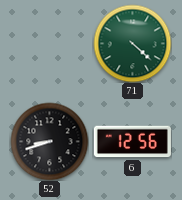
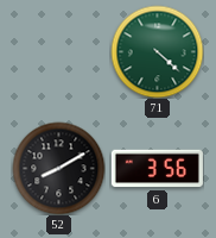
52: 8:42 -> 8:10 (58, 168)
6: 12:56 -> 3:56 (157, 169)
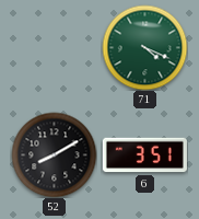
71: 4:22 -> 4:19 (144, 47)
6: 3:56 -> 3:51 (144, 155)
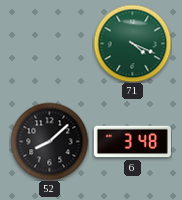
52: 8:10 -> 8:08 (49, 141)
6: 3:51 -> 3:48 (132, 142)
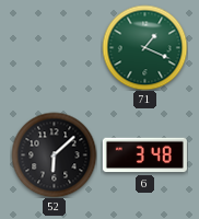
71: 4:19 -> 1:19 (144, 47)
52: 8:08 -> 6:08 (54, 154)
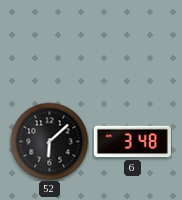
71: 1:19 -> none (144, 47)
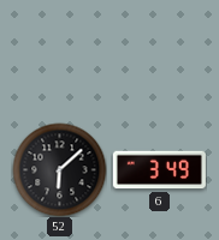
6: 3:48 -> 3:49 (159, 170)
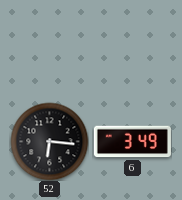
52: 6:08 -> 6:16 (49, 141)
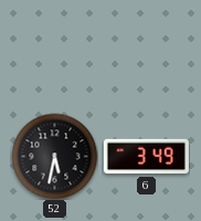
52: 6:16 -> 5:32 (54, 156)
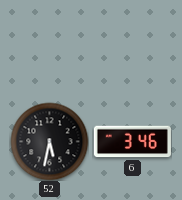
6: 3:49 -> 3:46 (132, 142)
